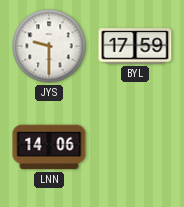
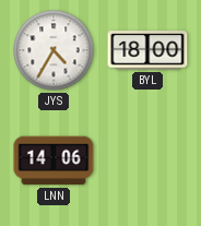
JYS: 9:30 -> 4:35 (54, 50)
BYL: 17:59 -> 18:00 (147, 50)
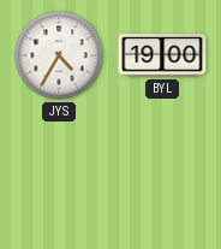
BYL: 18:00 -> 19:00 (162, 55)
LNN: 14:06 -> none (54, 160)
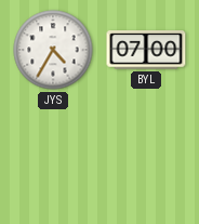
BYL: 19:00 -> 07:00 (146, 50)
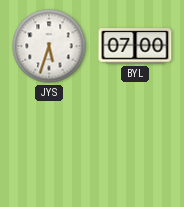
JYS: 4:35 -> 5:33 (49, 46)
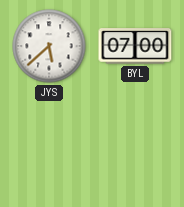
JYS: 5:33 -> 5:38 (49, 46)
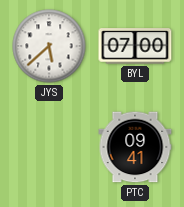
PTC: none -> 09:41 (135, 147)
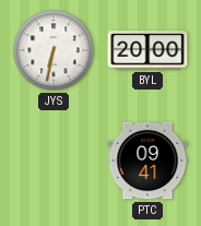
JYS: 5:38 -> 6:32 (54, 50)
BYL: 07:00 -> 20:00 (147, 50)
